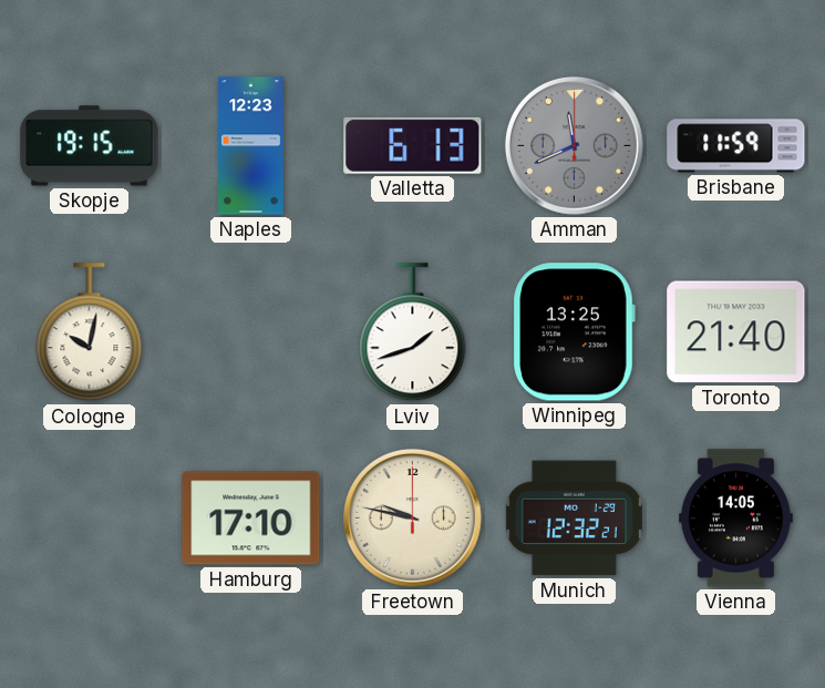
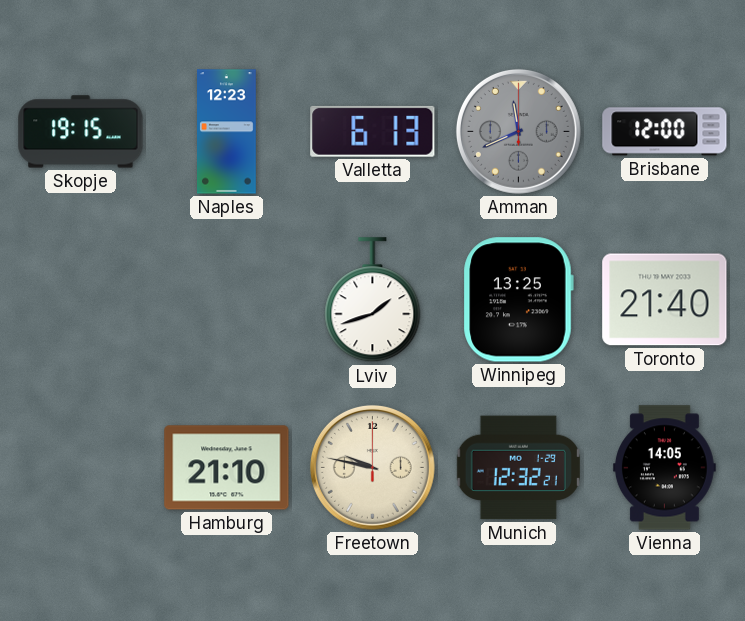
Brisbane: 11:59 -> 12:00 (665, 132)
Cologne: 10:02 -> none (90, 332)
Hamburg: 17:10 -> 21:10 (227, 468)
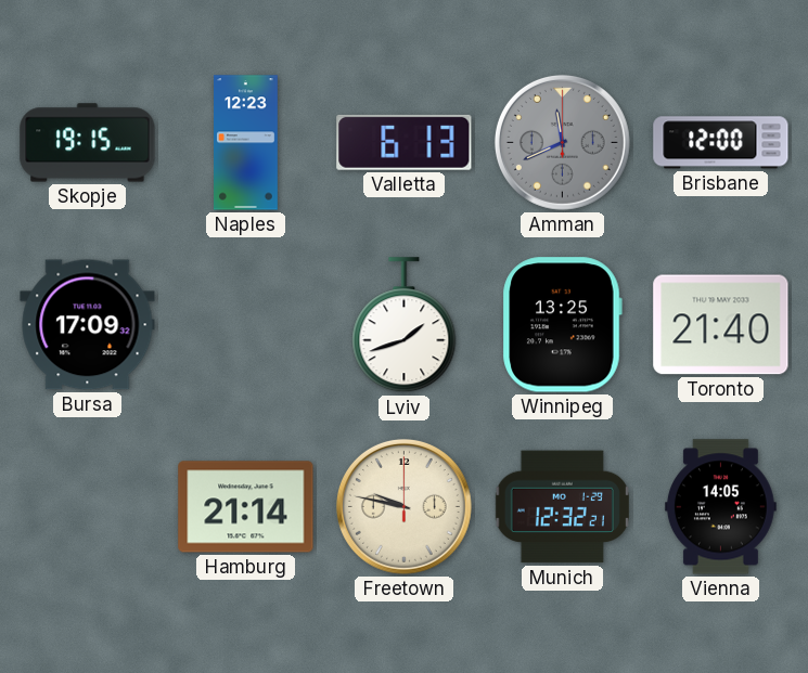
Bursa: none -> 17:09 (88, 325)
Hamburg: 21:10 -> 21:14 (246, 507)
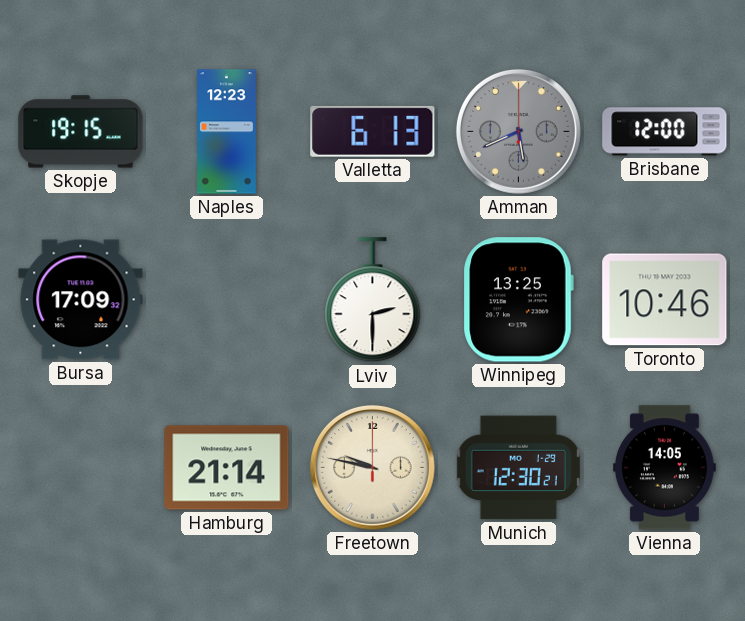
Amman: 11:41 -> 5:41 (518, 131)
Lviv: 1:42 -> 2:30 (373, 300)
Toronto: 21:40 -> 10:46 (665, 300)
Munich: 12:32 -> 12:30 (518, 468)
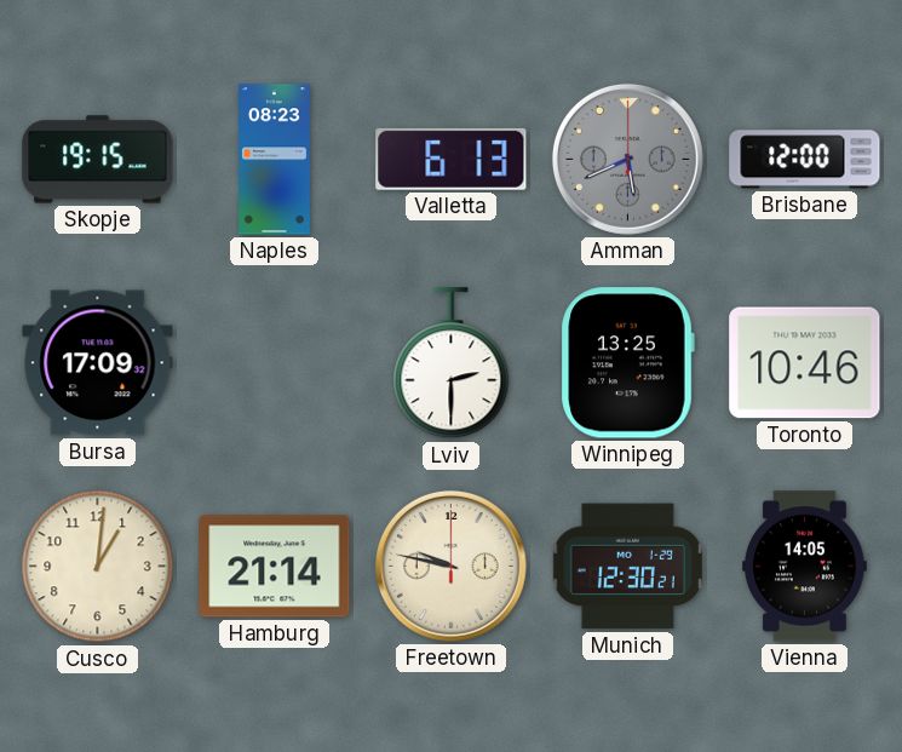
Naples: 12:23 -> 08:23 (275, 160)
Cusco: none -> 1:01 (98, 567)
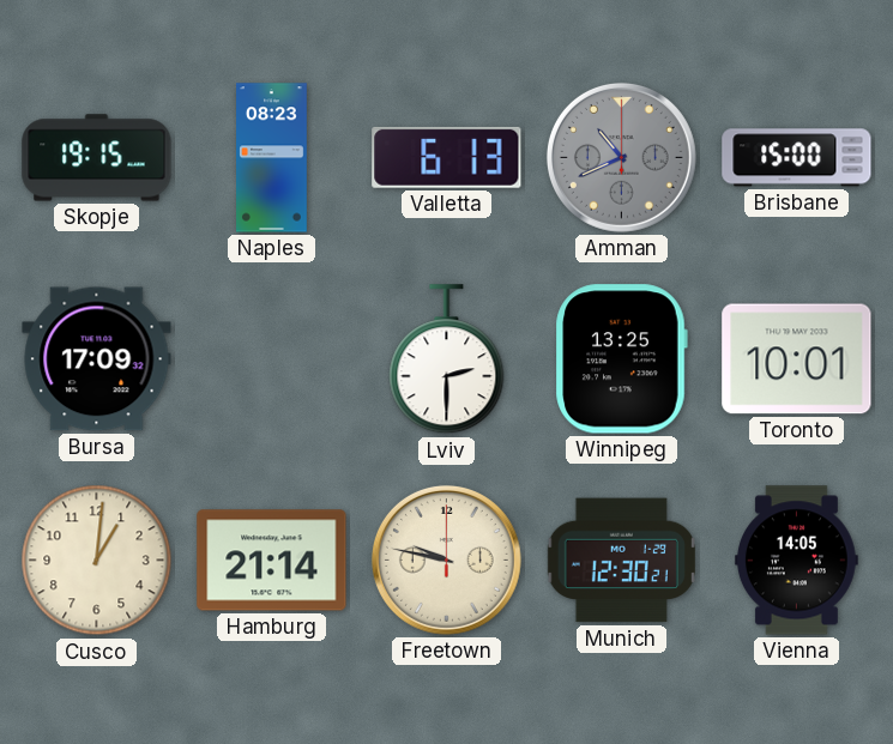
Amman: 5:41 -> 10:41 (621, 157)
Brisbane: 12:00 -> 15:00 (797, 158)
Toronto: 10:46 -> 10:01 (797, 359)
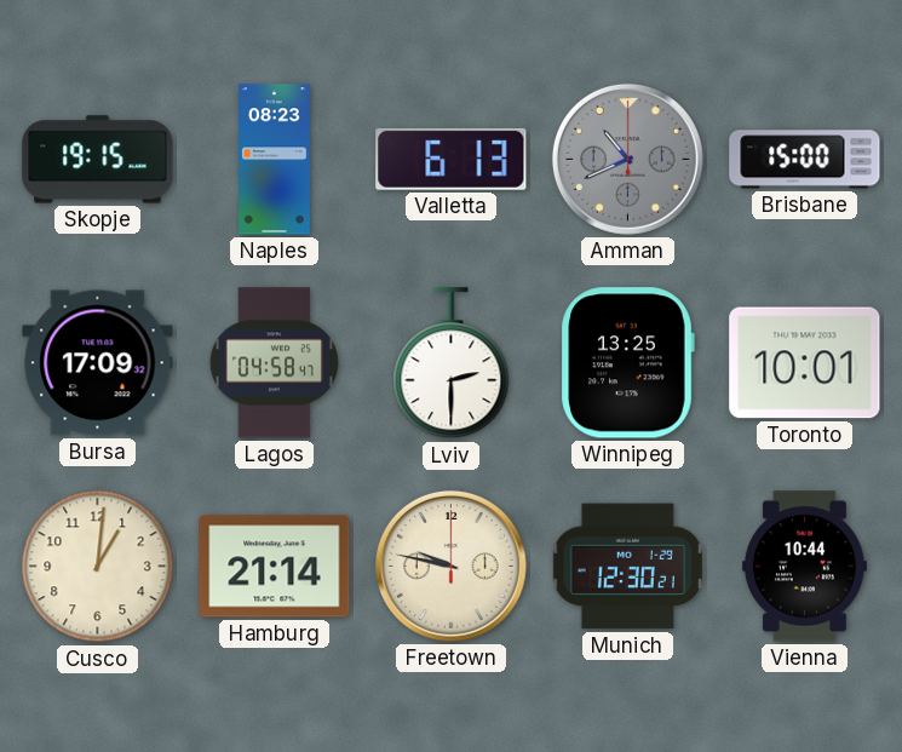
Lagos: none -> 04:58 (274, 363)
Vienna: 14:05 -> 10:44 (804, 567)
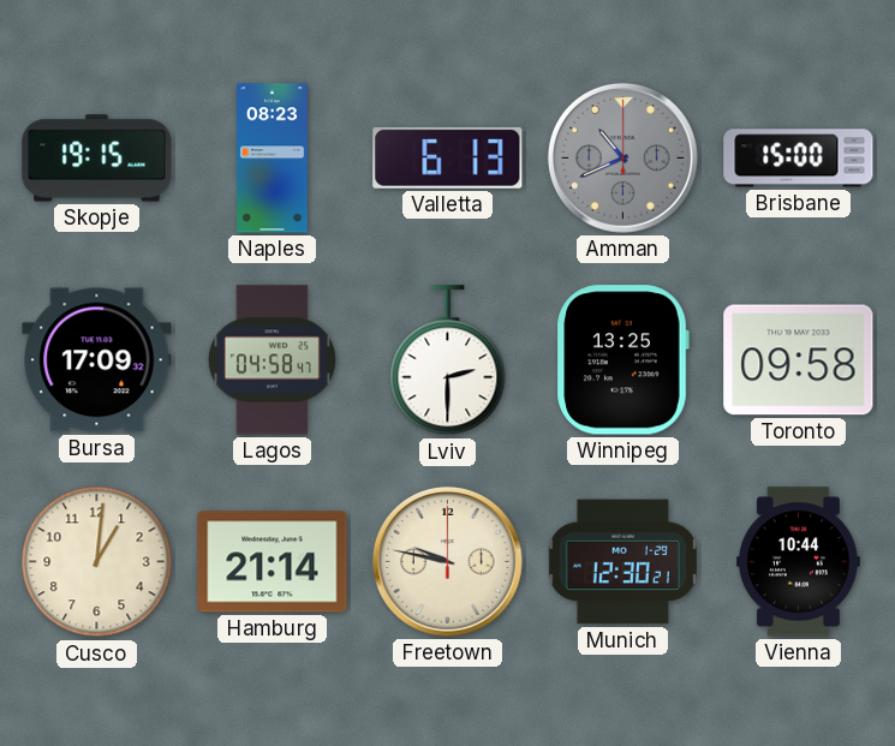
Toronto: 10:01 -> 09:58 (799, 360)
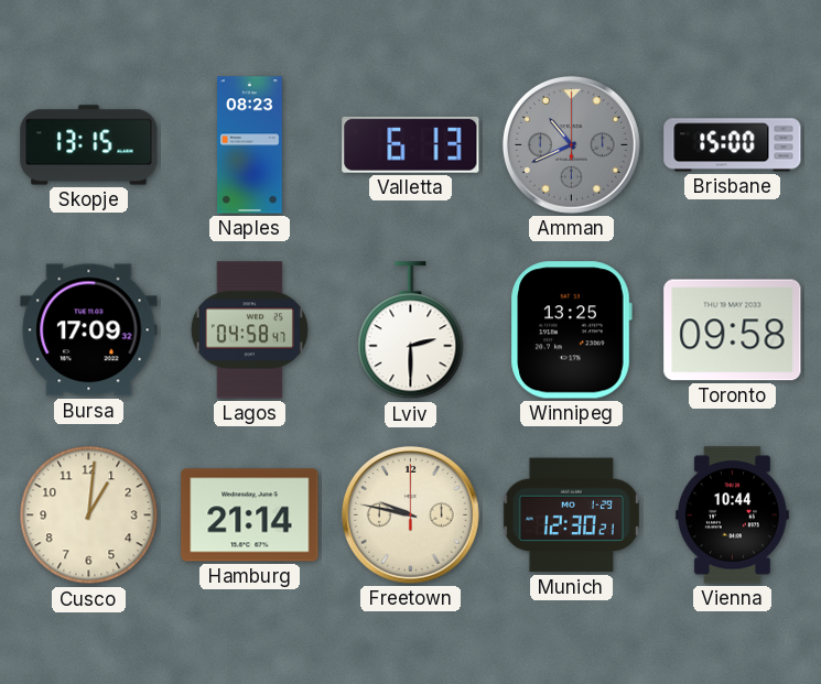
Skopje: 19:15 -> 13:15 (89, 145)
